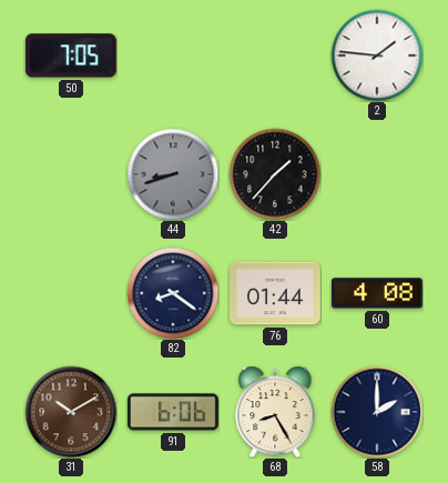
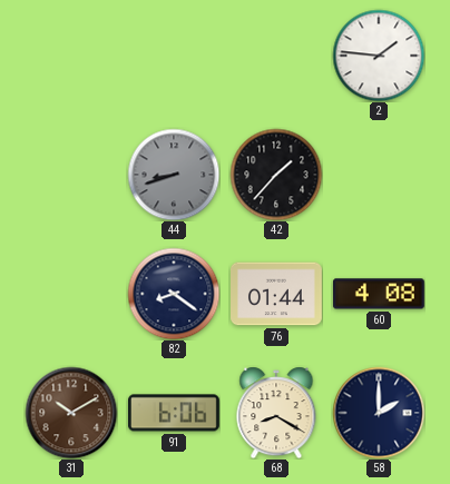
50: 7:05 -> none (71, 56)
68: 8:25 -> 8:20 (276, 413)
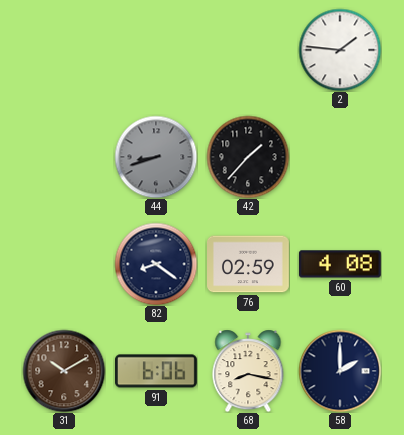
76: 01:44 -> 02:59 (249, 264)
68: 8:20 -> 8:17 (248, 371)
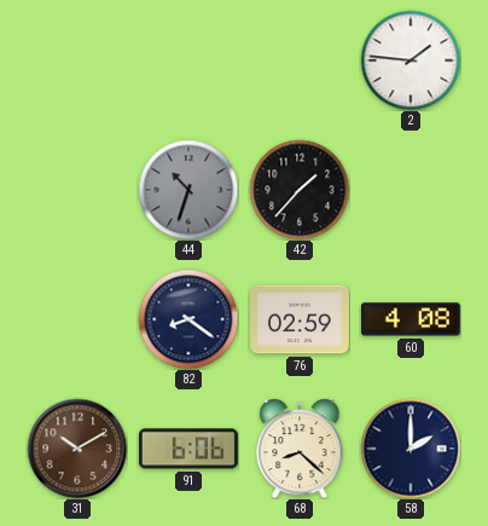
44: 8:42 -> 10:33 (188, 190)
68: 8:17 -> 8:22 (300, 449)
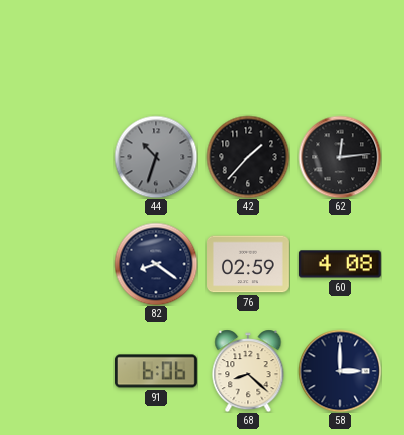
2: 1:46 -> none (411, 60)
62: none -> 12:14 (340, 157)
31: 10:10 -> none (77, 449)
58: 2:00 -> 3:00 (340, 371)
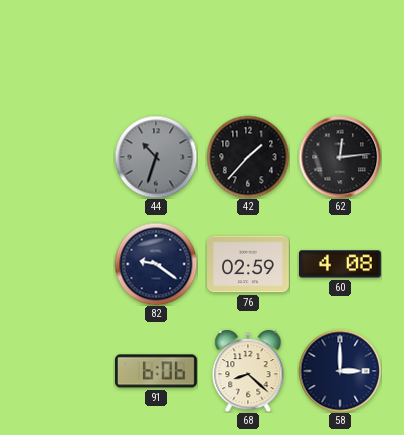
82: 8:21 -> 9:21 (156, 264)
